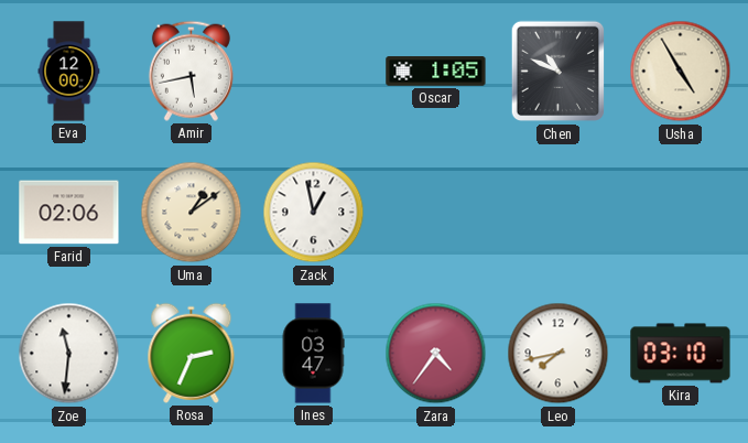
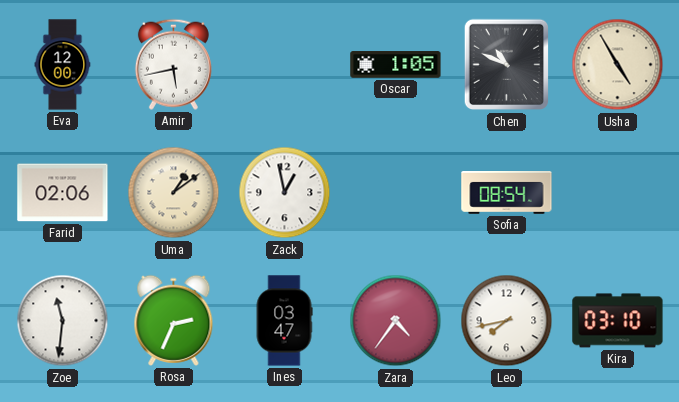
Sofia: none -> 08:54 (507, 193)
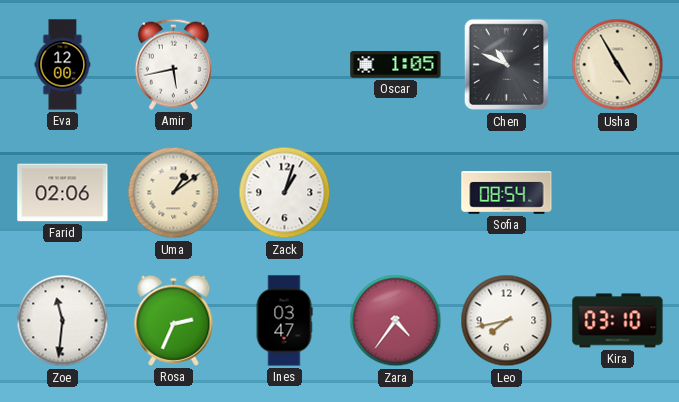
Zack: 12:58 -> 1:03 (285, 193)
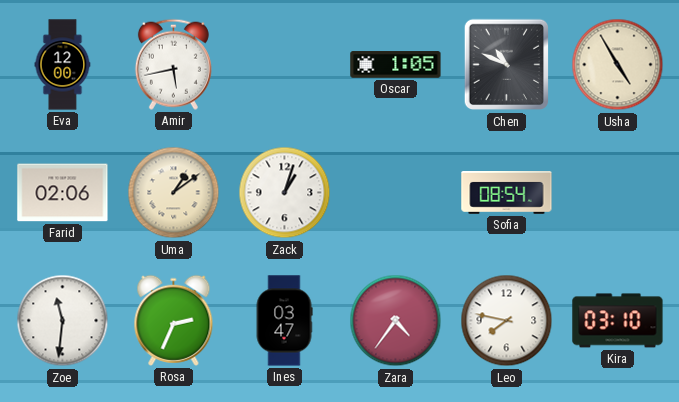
Leo: 7:43 -> 7:47 (507, 321)
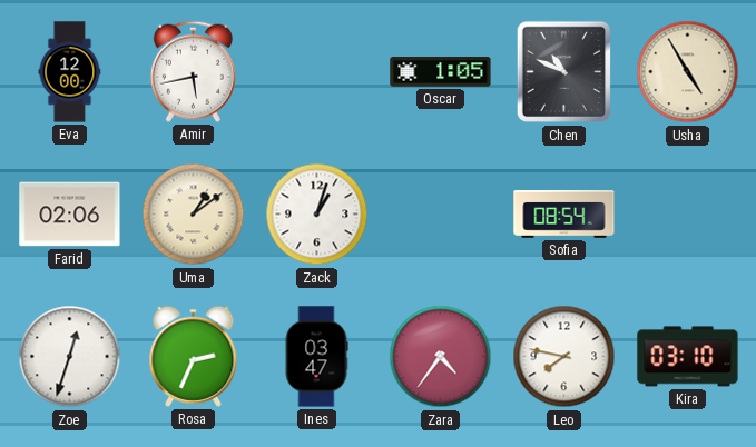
Zoe: 11:31 -> 12:33 (70, 357)
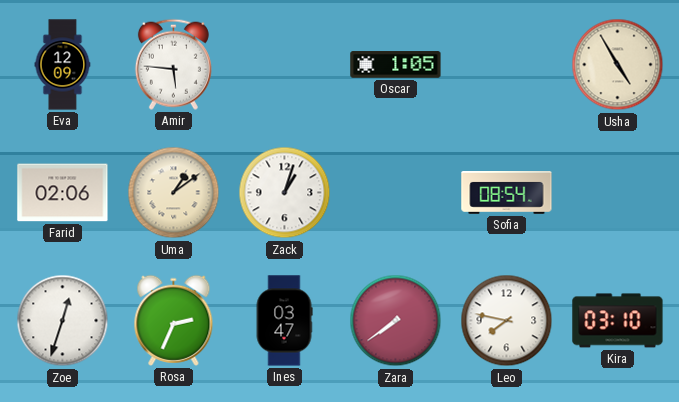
Eva: 12:00 -> 12:09 (63, 65)
Amir: 5:43 -> 5:46 (173, 64)
Chen: 10:49 -> none (563, 72)
Zara: 4:36 -> 7:39 (396, 321)
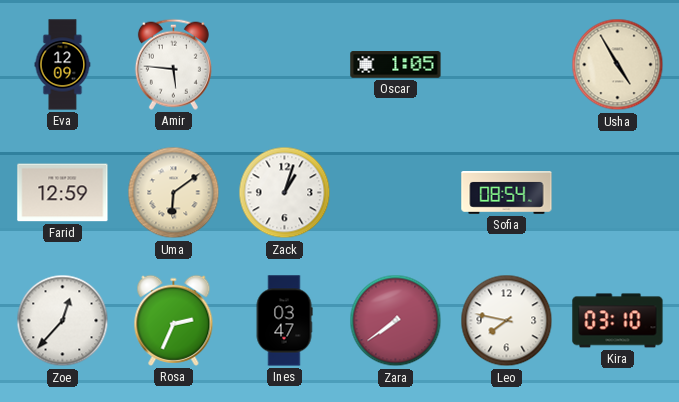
Farid: 02:06 -> 12:59 (63, 193)
Uma: 1:09 -> 6:09 (174, 193)
Zoe: 12:33 -> 12:37 (63, 321)
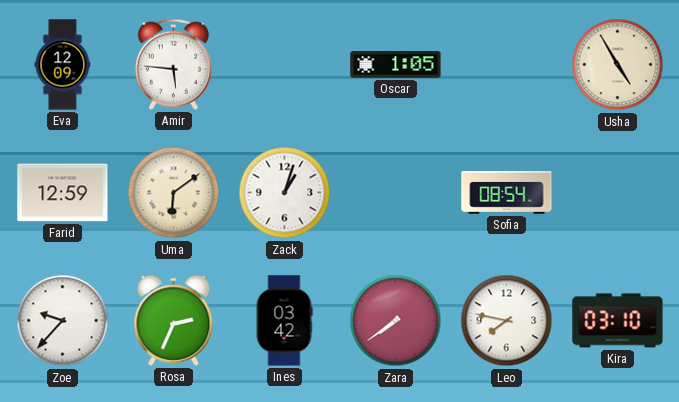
Zoe: 12:37 -> 9:37 (63, 321)
Ines: 03:47 -> 03:42 (284, 321)
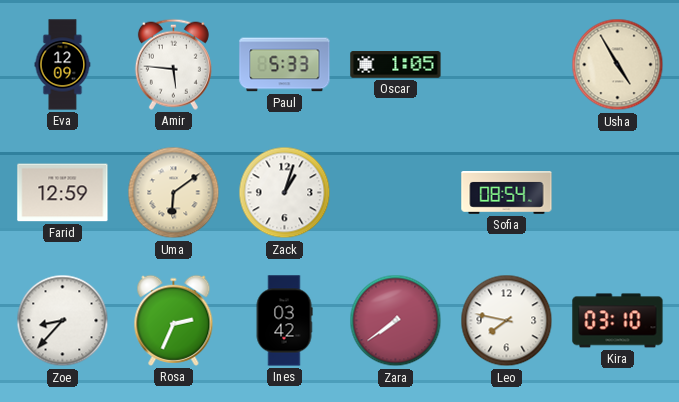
Paul: none -> 5:33 (285, 65)
Zoe: 9:37 -> 8:37 (63, 321)
